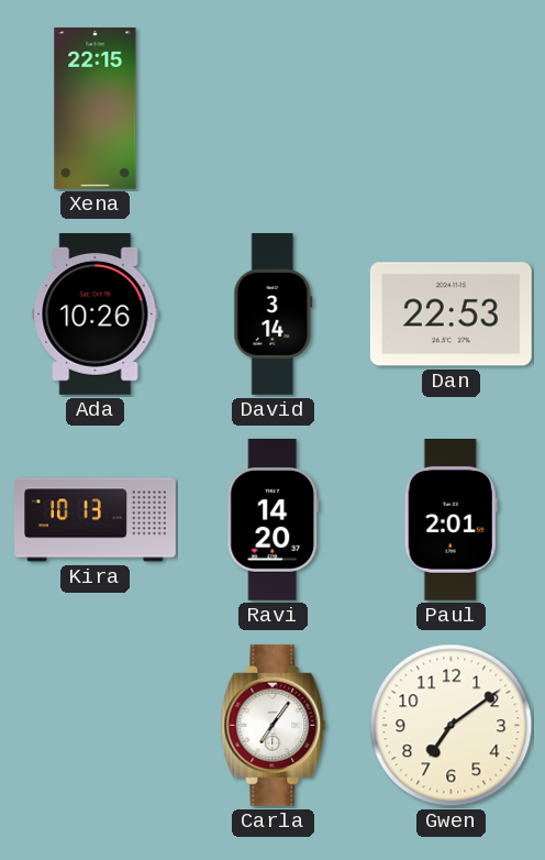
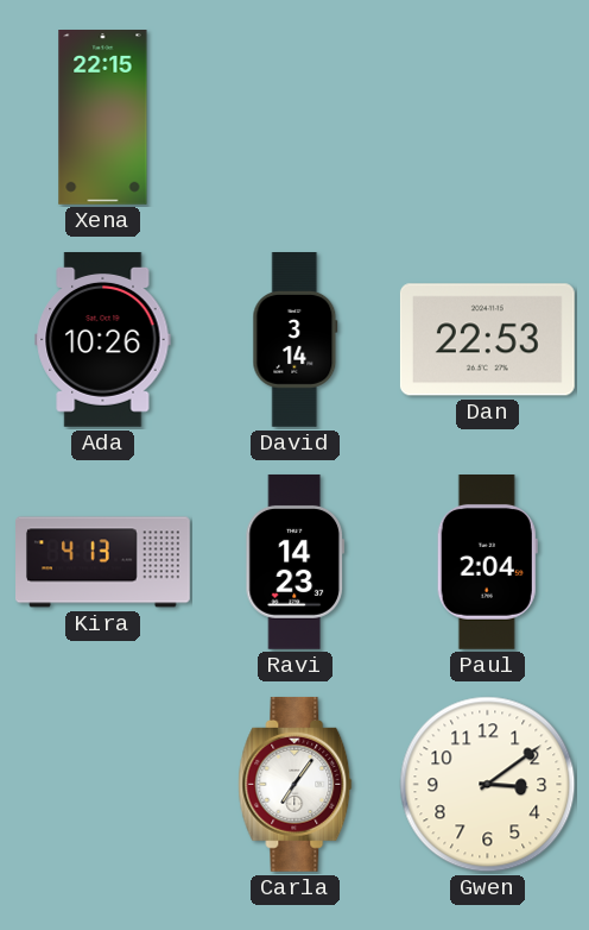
Kira: 10:13 -> 4:13 (103, 563)
Ravi: 14:20 -> 14:23 (294, 563)
Paul: 2:01 -> 2:04 (487, 563)
Gwen: 7:09 -> 3:09 (488, 785)
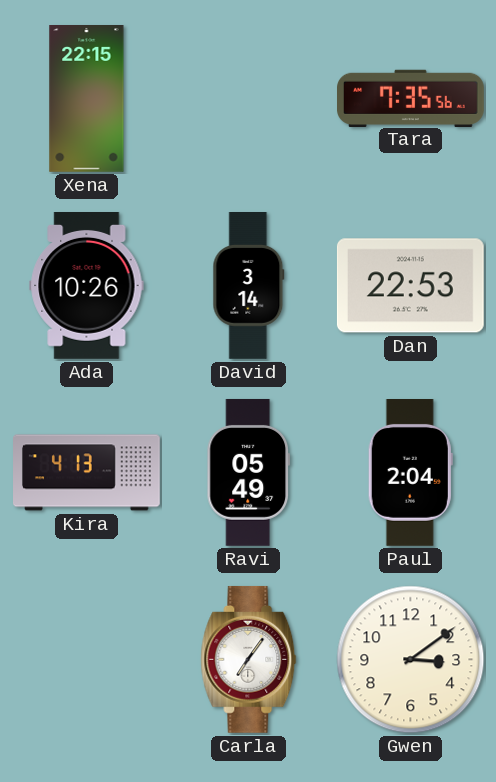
Tara: none -> 7:35 (411, 98)
Ravi: 14:23 -> 05:49 (248, 473)
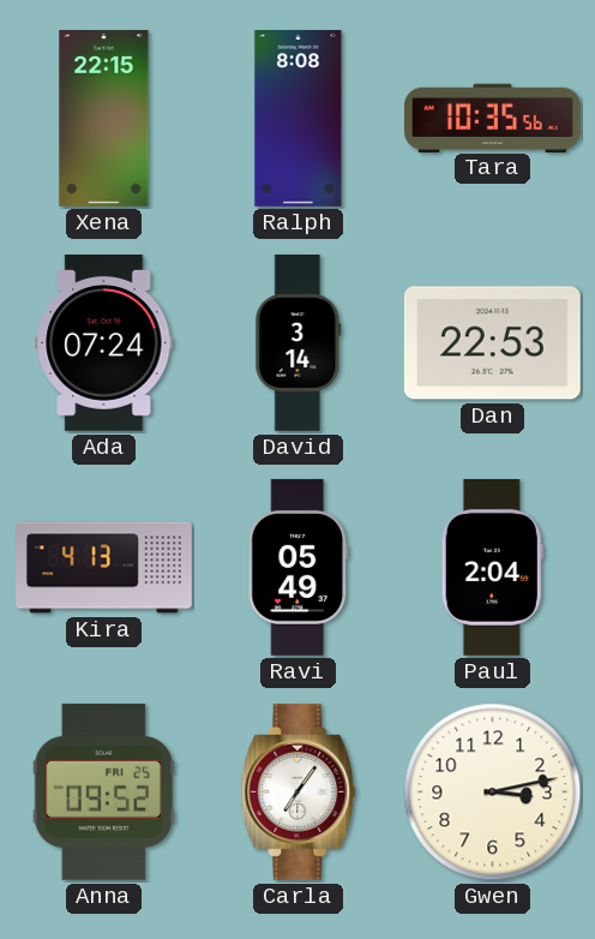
Ralph: none -> 8:08 (299, 119)
Tara: 7:35 -> 10:35 (493, 118)
Ada: 10:26 -> 07:24 (104, 343)
Anna: none -> 09:52 (104, 791)
Gwen: 3:09 -> 3:13 (493, 793)
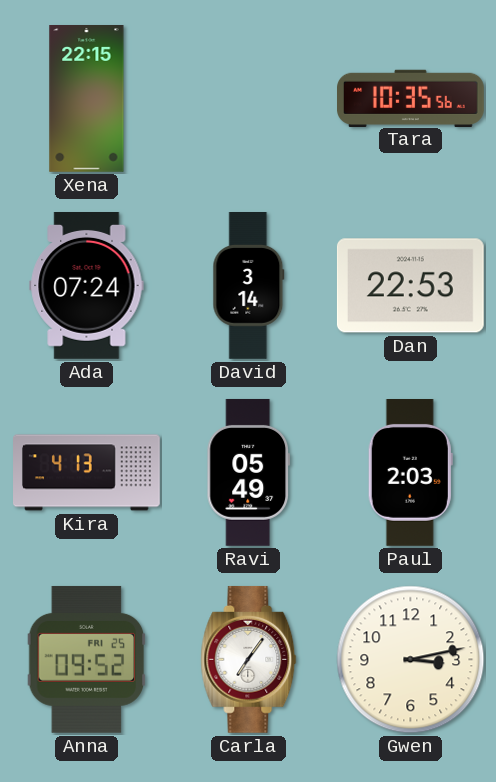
Ralph: 8:08 -> none (299, 119)
Paul: 2:04 -> 2:03 (410, 473)
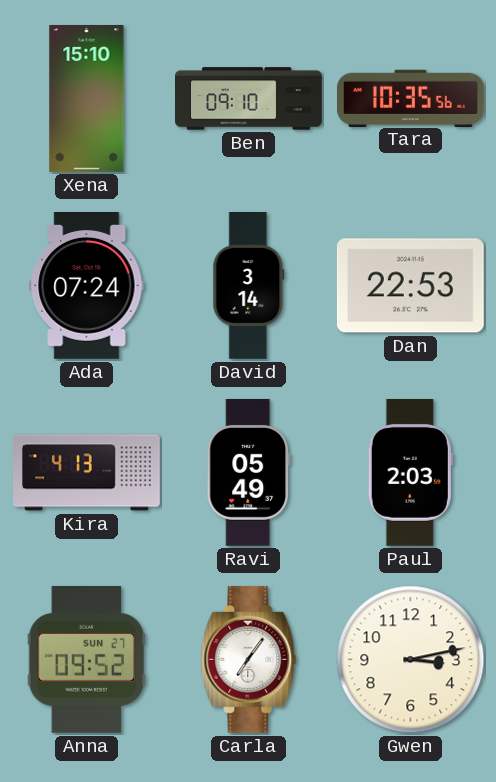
Xena: 22:15 -> 15:10 (87, 99)
Ben: none -> 09:10 (249, 99)
Anna date: FRI 25 -> SUN 27 (87, 659)
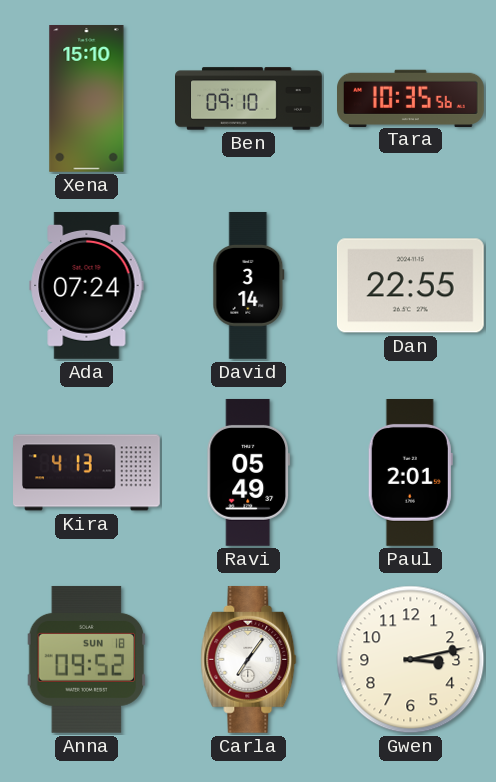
Dan: 22:53 -> 22:55 (410, 286)
Paul: 2:03 -> 2:01 (410, 473)
Anna date: SUN 27 -> SUN 18 (87, 659)
